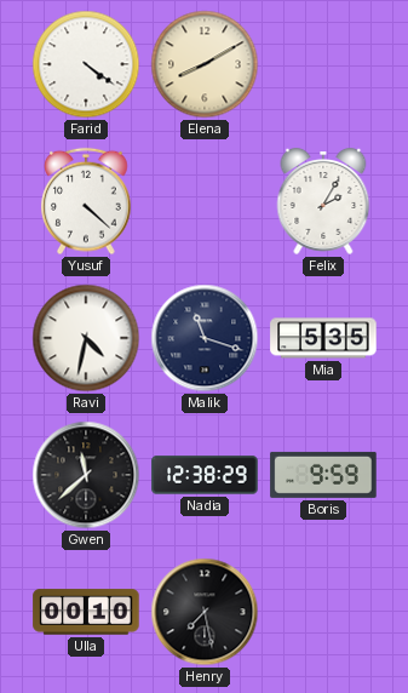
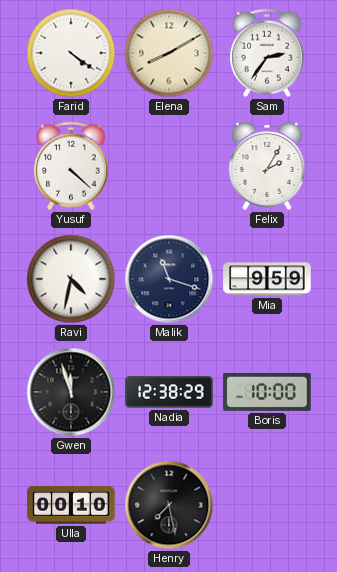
Sam: none -> 2:36 (267, 53)
Mia: 5:35 -> 9:59 (267, 279)
Gwen: 11:38 -> 11:57 (71, 392)
Boris: 9:59 -> 10:00 (267, 392)
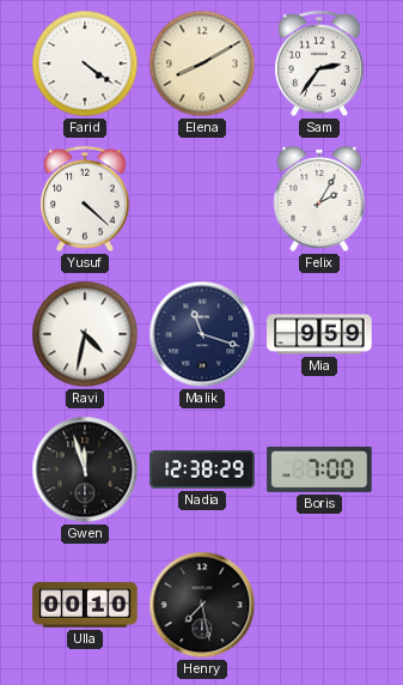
Boris: 10:00 -> 7:00 (319, 469)
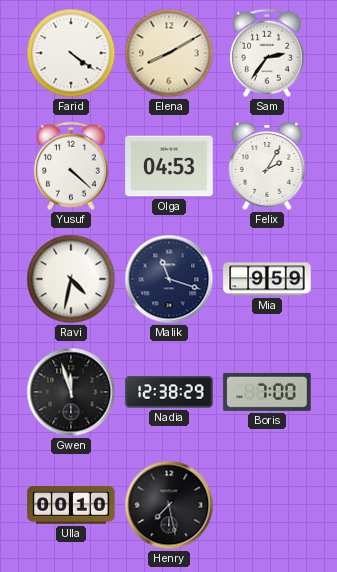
Olga: none -> 04:53 (169, 166)
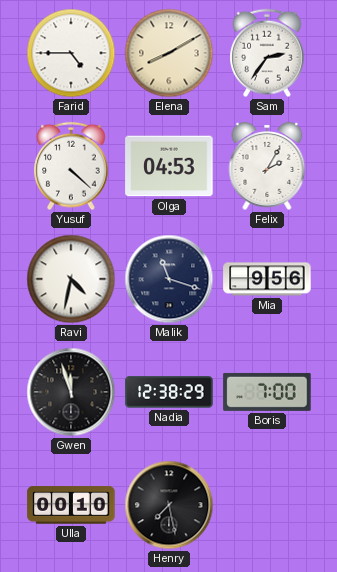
Farid: 4:21 -> 4:45 (71, 53)
Mia: 9:59 -> 9:56 (267, 279)
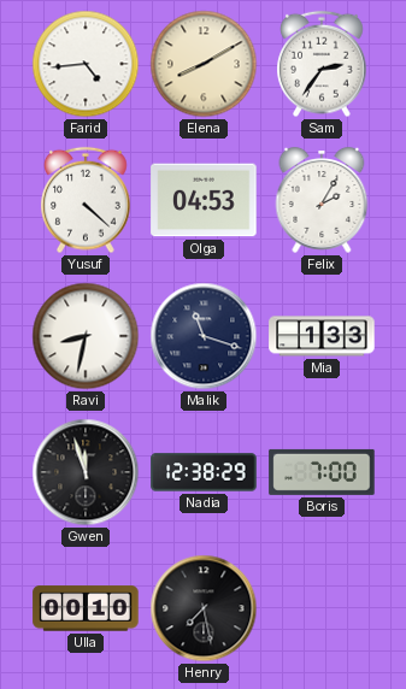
Farid: 4:45 -> 4:44 (86, 64)
Ravi: 4:32 -> 8:32 (86, 336)
Mia: 9:56 -> 1:33 (322, 336)
